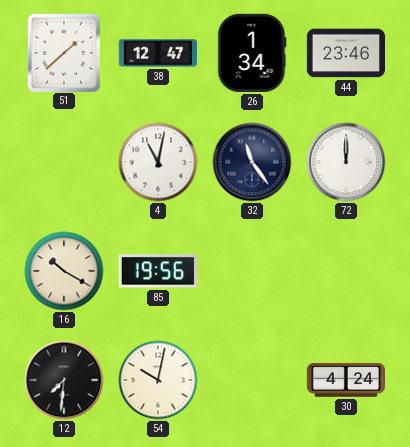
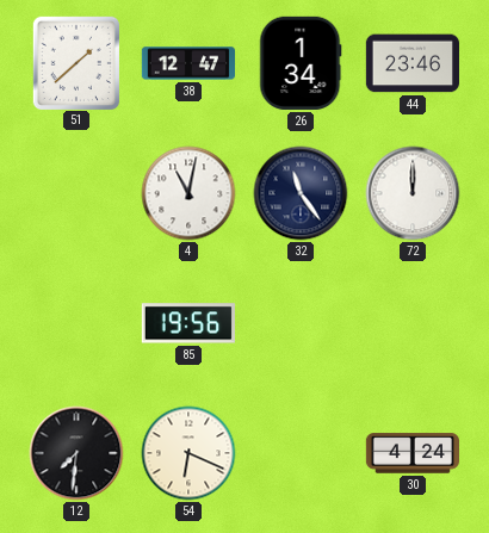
16: 10:20 -> none (64, 271)
54: 10:02 -> 6:19 (188, 453)
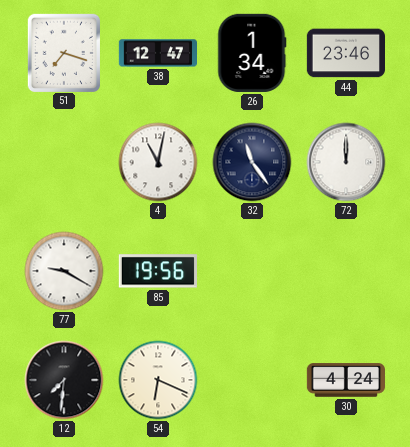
51: 1:38 -> 7:18 (63, 52)
77: none -> 9:20 (64, 271)
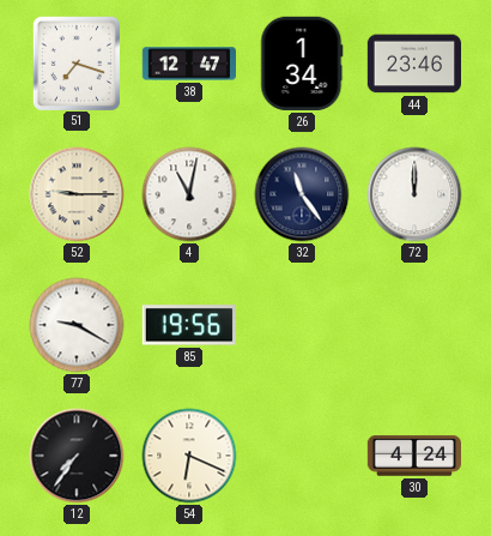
52: none -> 9:15 (77, 194)
12: 7:31 -> 7:36 (77, 456)
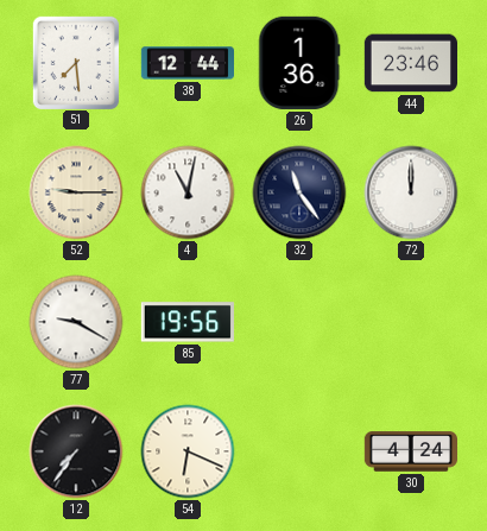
51: 7:18 -> 7:29 (75, 62)
38: 12:47 -> 12:44 (188, 63)
26: 1:34 -> 1:36 (299, 63)
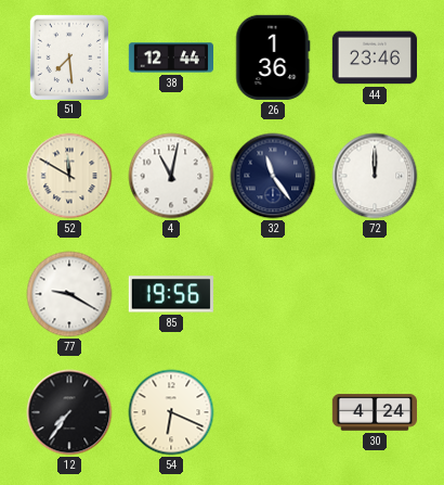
52: 9:15 -> 11:50 (69, 176)
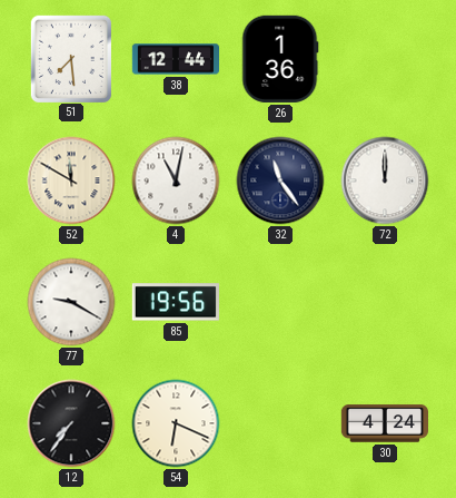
44: 23:46 -> none (374, 58)
